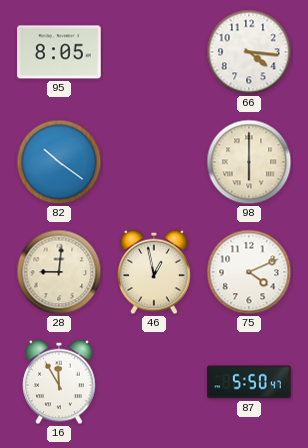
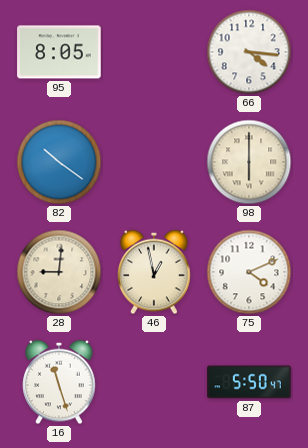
16: 11:55 -> 11:27 (59, 382)
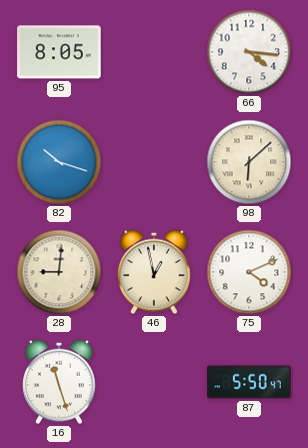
82: 10:21 -> 10:18 (59, 162)
98: 6:00 -> 6:08 (249, 162)
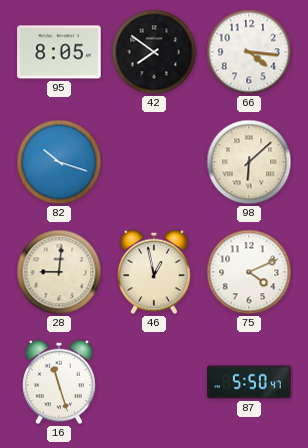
42: none -> 7:51 (154, 52)
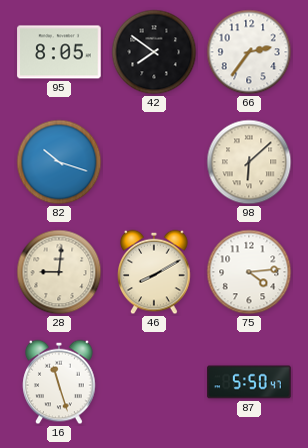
66: 4:16 -> 2:36 (249, 52)
46: 12:58 -> 8:10 (154, 272)
75: 4:11 -> 4:14 (249, 272)
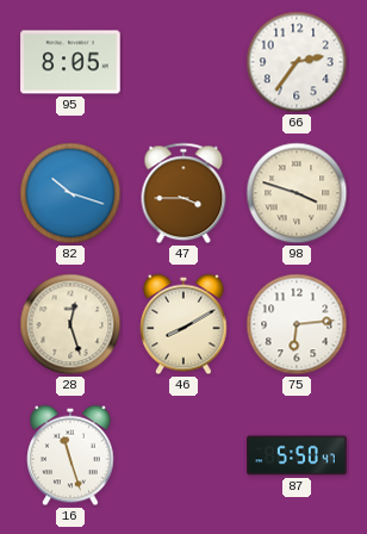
42: 7:51 -> none (154, 52)
47: none -> 3:45 (183, 193)
98: 6:08 -> 3:48 (297, 193)
28: 9:01 -> 12:27 (70, 324)
75: 4:14 -> 6:14 (297, 324)
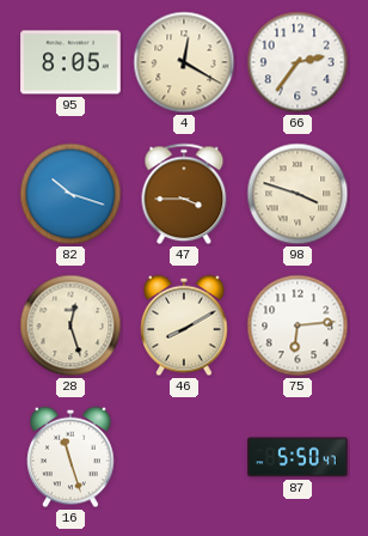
4: none -> 12:20 (184, 62)
